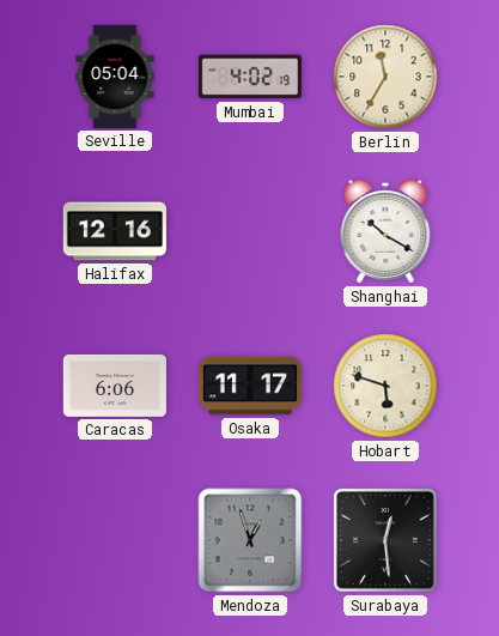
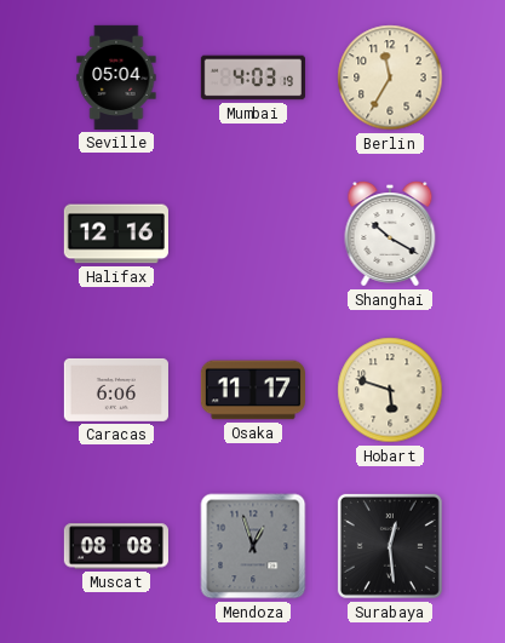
Mumbai: 4:02 -> 4:03 (253, 77)
Muscat: none -> 08:08 (116, 546)
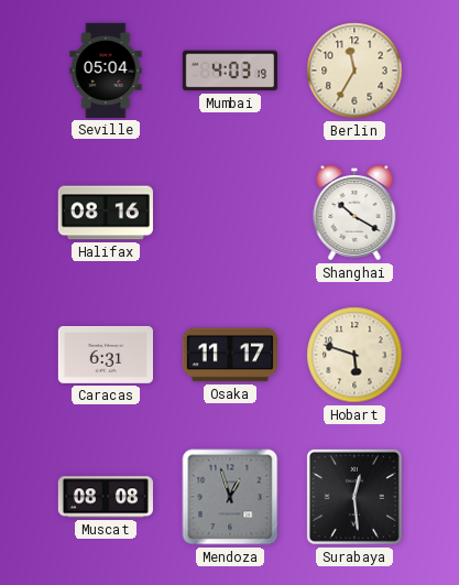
Halifax: 12:16 -> 08:16 (106, 213)
Caracas: 6:06 -> 6:31 (106, 355)
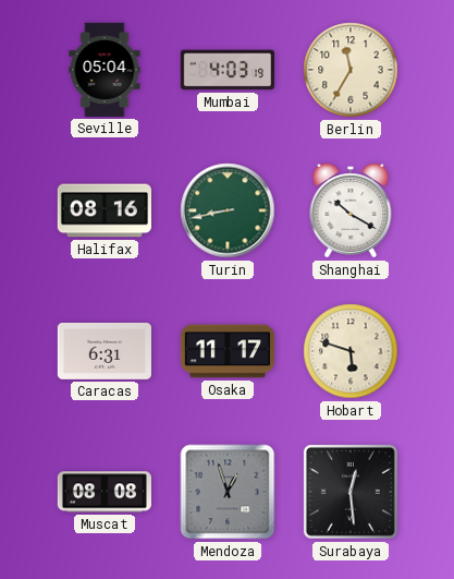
Turin: none -> 8:43 (228, 210)
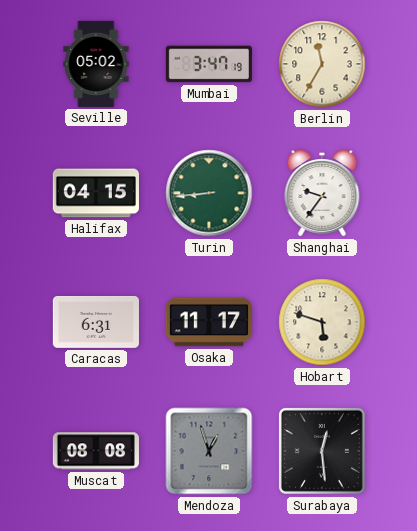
Seville: 05:04 -> 05:02 (96, 64)
Mumbai: 4:03 -> 3:47 (209, 64)
Halifax: 08:16 -> 04:15 (96, 193)
Turin: 8:43 -> 8:44 (209, 193)
Shanghai: 10:20 -> 9:36 (322, 193)
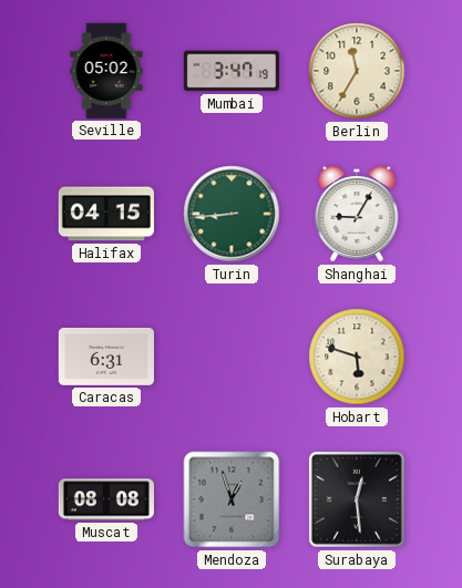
Shanghai: 9:36 -> 9:05 (357, 214)
Osaka: 11:17 -> none (209, 322)
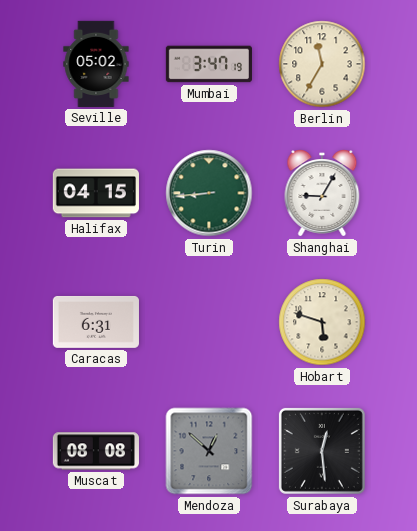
Mendoza: 12:57 -> 12:52 (209, 451)
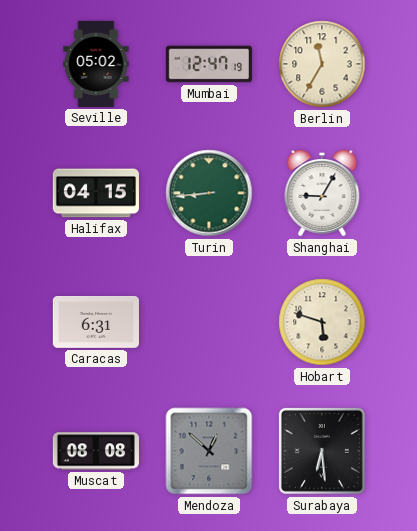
Mumbai: 3:47 -> 12:47 (209, 64)
Surabaya: 12:29 -> 6:29 (322, 451)
